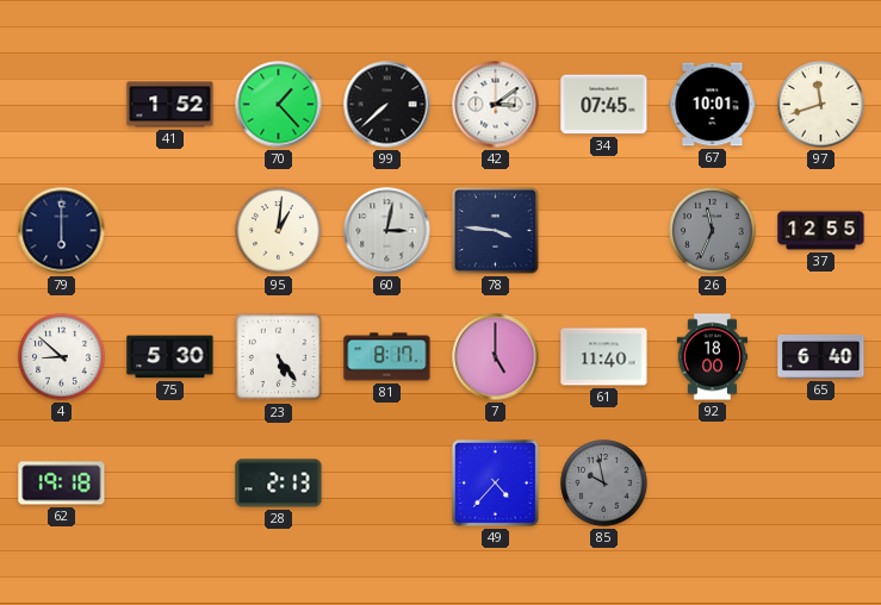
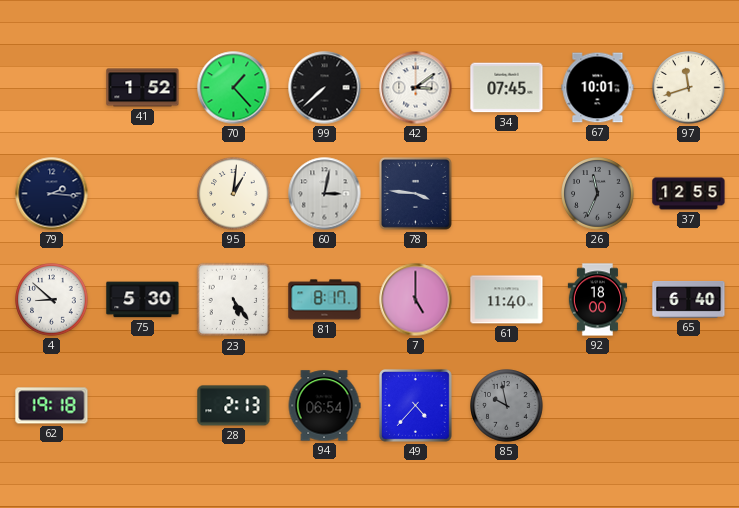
79: 6:00 -> 2:16 (52, 194)
94: none -> 06:54 (324, 406)
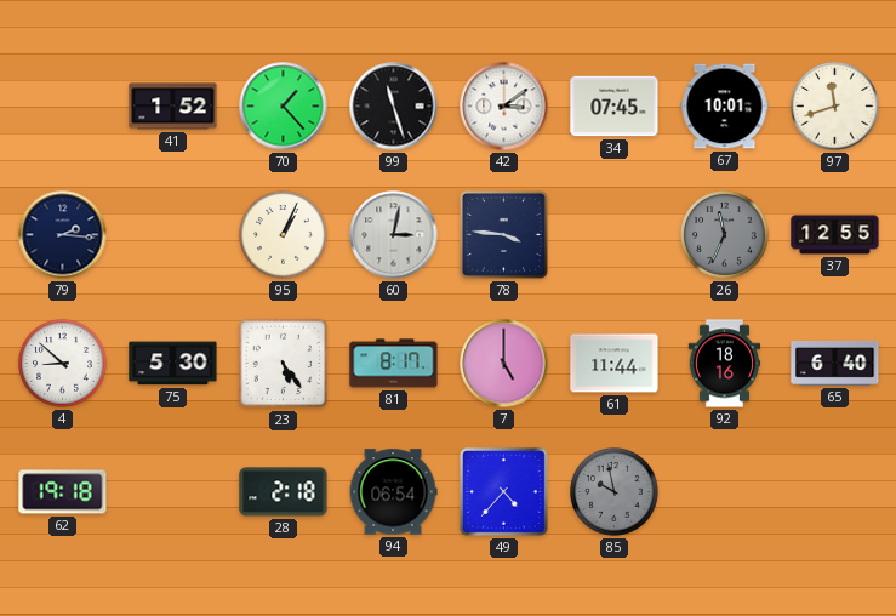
99: 7:38 -> 11:27 (394, 107)
95: 1:01 -> 1:04 (284, 235)
61: 11:40 -> 11:44 (615, 364)
92: 18:00 -> 18:16 (725, 364)
28: 2:13 -> 2:18 (284, 492)
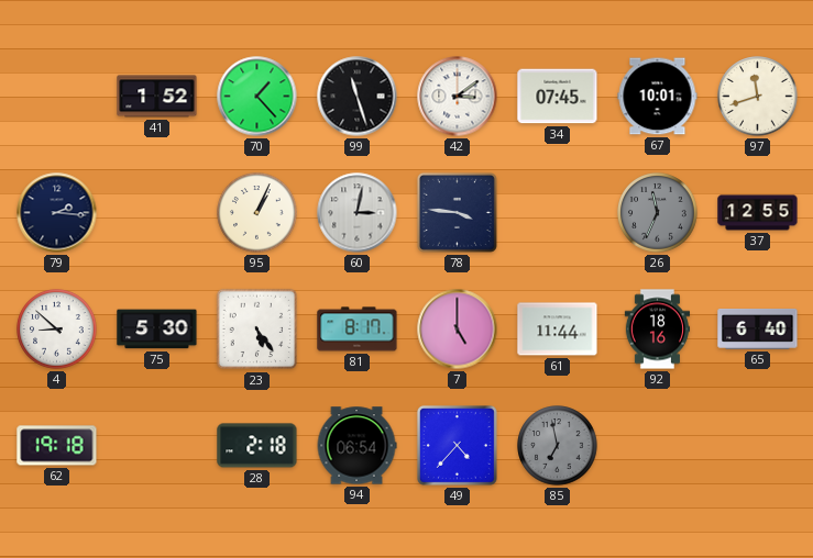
85: 9:58 -> 6:58 (558, 446)
